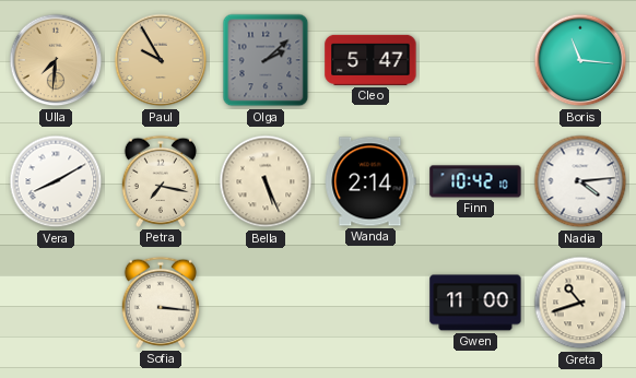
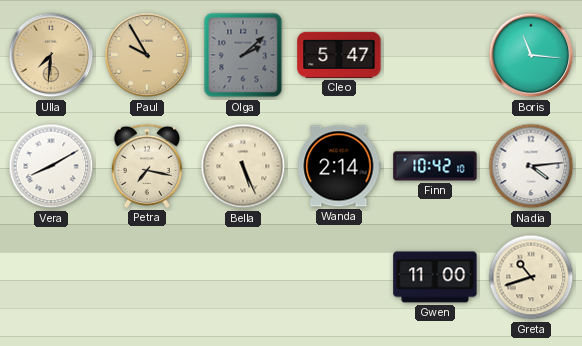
Sofia: 3:16 -> none (161, 303)
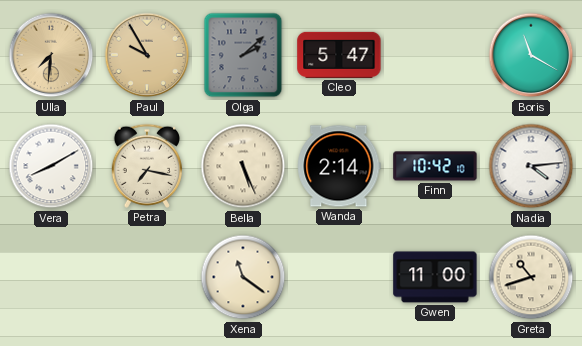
Boris: 11:16 -> 11:20 (531, 55)
Xena: none -> 11:21 (243, 277)
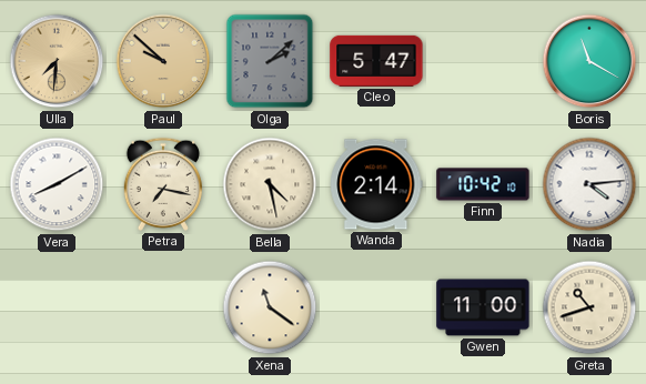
Paul: 9:55 -> 9:52 (163, 61)
Bella: 5:26 -> 4:28 (270, 184)
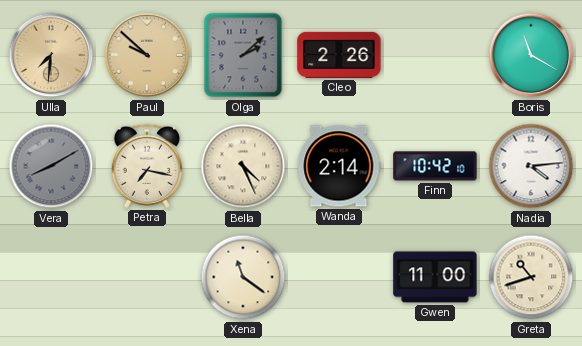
Cleo: 5:47 -> 2:26 (339, 55)
Vera dial: white -> grey (51, 166)
Bella: 4:28 -> 4:26 (243, 166)
